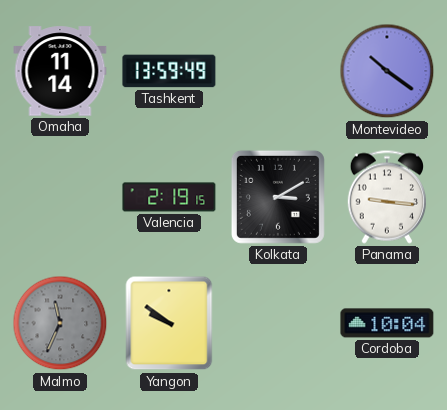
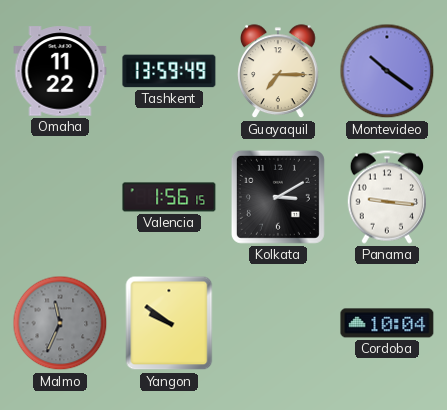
Omaha: 11:14 -> 11:22 (60, 71)
Guayaquil: none -> 7:15 (279, 72)
Valencia: 2:19 -> 1:56 (169, 197)
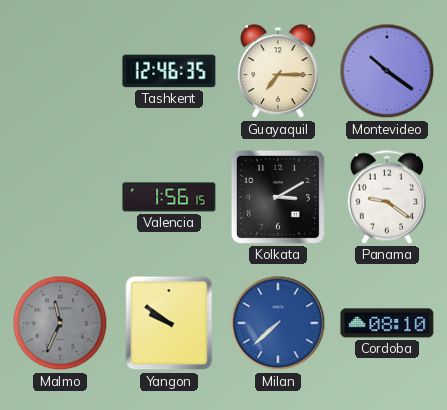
Omaha: 11:22 -> none (60, 71)
Tashkent: 13:59 -> 12:46 (169, 71)
Panama: 9:16 -> 9:21 (386, 197)
Milan: none -> 7:38 (278, 323)
Cordoba: 10:04 -> 08:10 (387, 323)
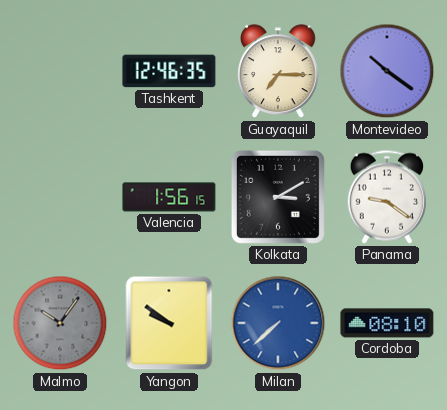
Malmo: 11:34 -> 10:06 (60, 323)
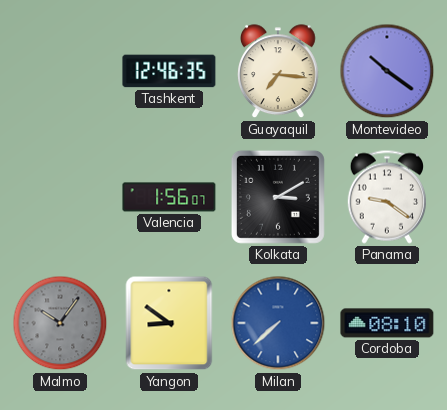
Guayaquil: 7:15 -> 7:16 (279, 72)
Valencia: 1:56:15 -> 1:56:07 (169, 197)
Yangon: 9:51 -> 8:51 (169, 323)
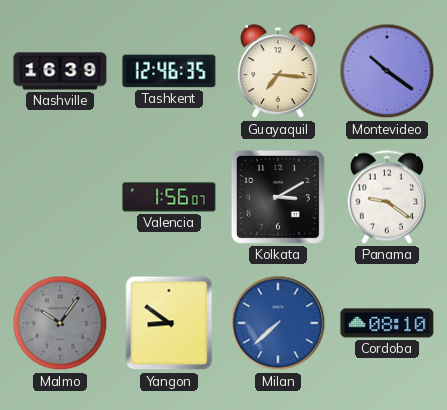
Nashville: none -> 16:39 (60, 71)
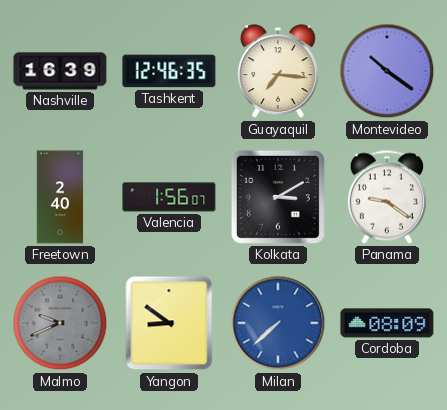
Freetown: none -> 2:40 (60, 197)
Malmo: 10:06 -> 9:41 (60, 323)
Cordoba: 08:10 -> 08:09 (387, 323)
